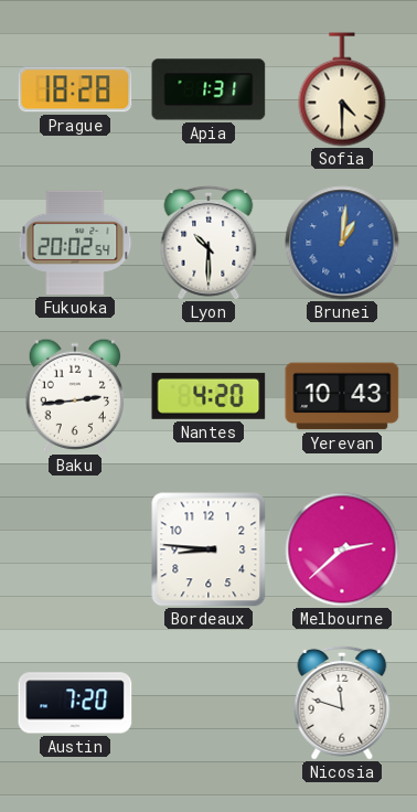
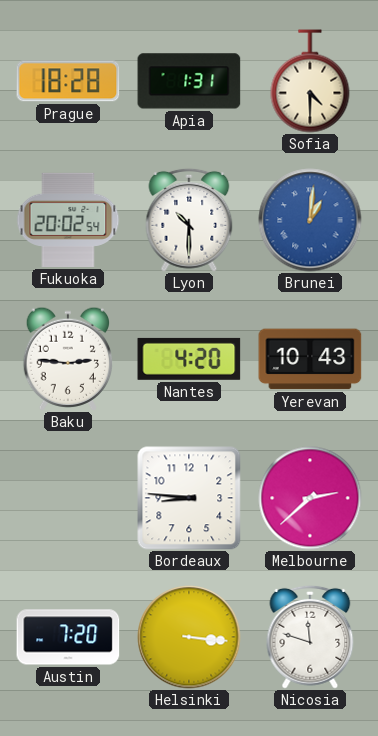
Baku: 2:44 -> 2:46 (67, 359)
Helsinki: none -> 3:16 (189, 637)
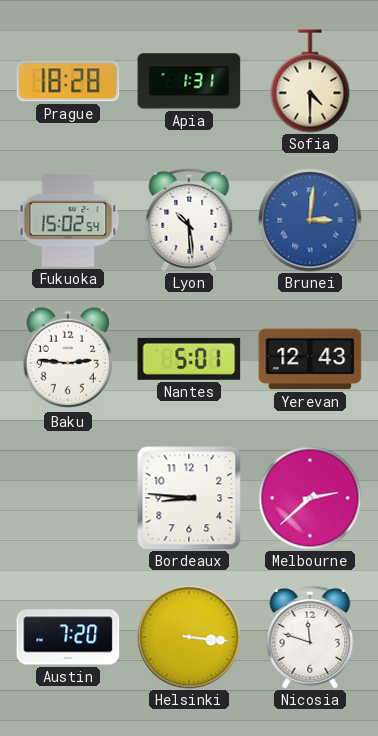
Fukuoka: 20:02 -> 15:02 (68, 220)
Lyon: 10:30 -> 10:29 (189, 220)
Brunei: 1:01 -> 3:01 (310, 220)
Nantes: 4:20 -> 5:01 (189, 359)
Yerevan: 10:43 -> 12:43 (310, 359)
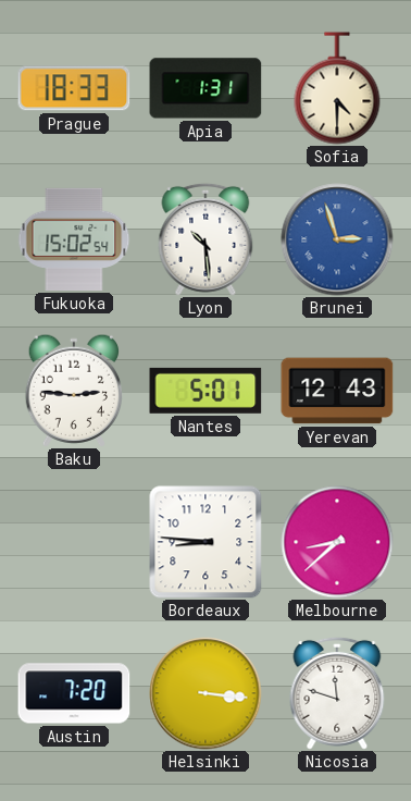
Prague: 18:28 -> 18:33 (74, 88)
Brunei: 3:01 -> 2:57 (337, 239)
Melbourne: 2:38 -> 8:38 (337, 542)
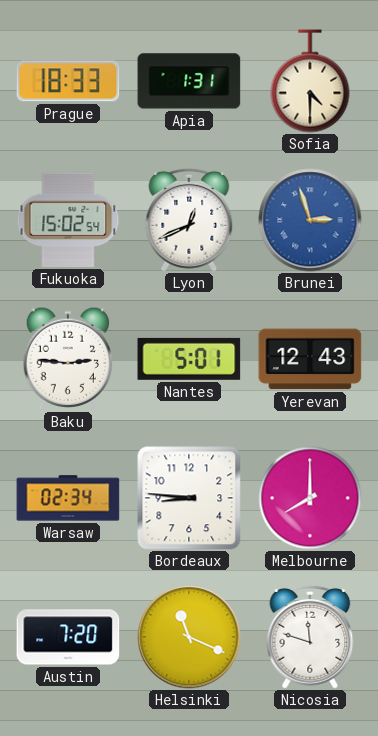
Lyon: 10:29 -> 12:41 (189, 220)
Warsaw: none -> 02:34 (68, 498)
Melbourne: 8:38 -> 8:00 (310, 498)
Helsinki: 3:16 -> 11:19 (189, 637)
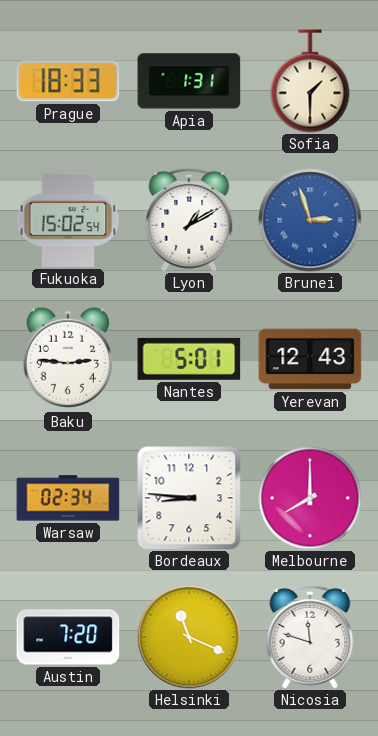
Sofia: 4:30 -> 1:30 (310, 81)
Lyon: 12:41 -> 1:10 (189, 220)
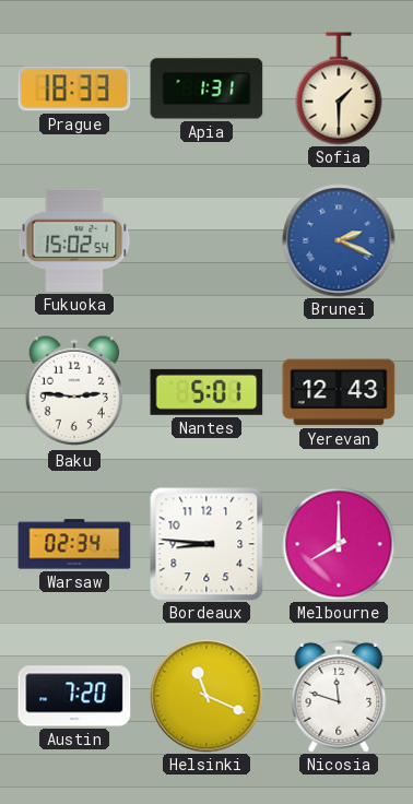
Lyon: 1:10 -> none (189, 220)
Brunei: 2:57 -> 2:19 (339, 240)
